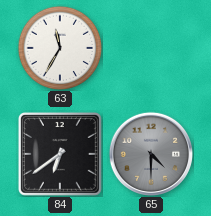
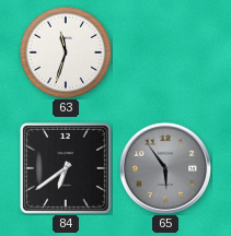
63: 11:35 -> 11:33 (66, 52)
65: 4:30 -> 5:54 (164, 167)
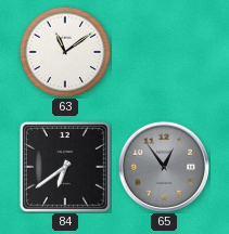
63: 11:33 -> 11:09 (65, 52)
65: 5:54 -> 12:54 (163, 166)
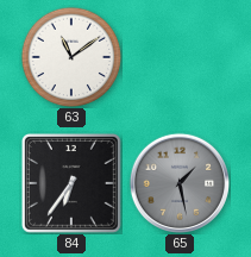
84: 6:39 -> 6:36 (71, 183)
65: 12:54 -> 1:28 (178, 182)
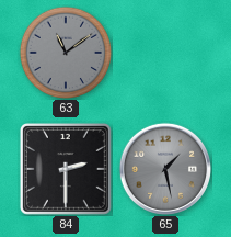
63 dial: white -> grey (66, 53)
84: 6:36 -> 2:30 (66, 169)
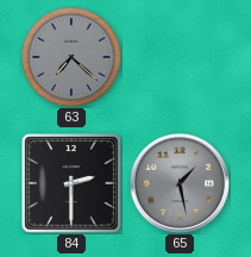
63: 11:09 -> 7:22 (71, 57)
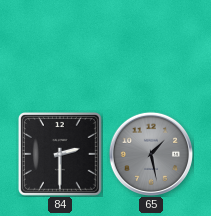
63: 7:22 -> none (71, 57)
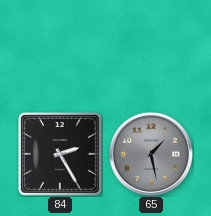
84: 2:30 -> 2:25 (60, 154)
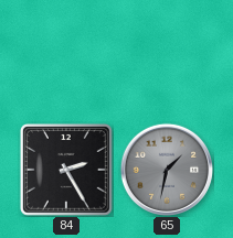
65: 1:28 -> 1:32 (166, 169)
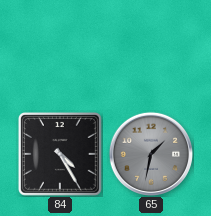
84: 2:25 -> 4:25 (60, 154)
